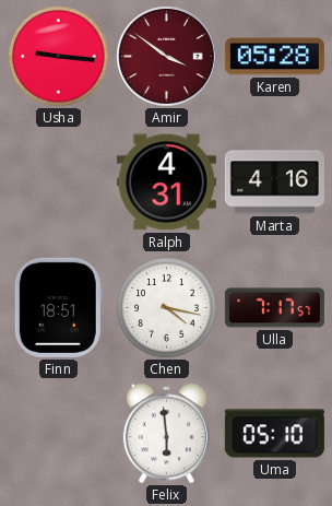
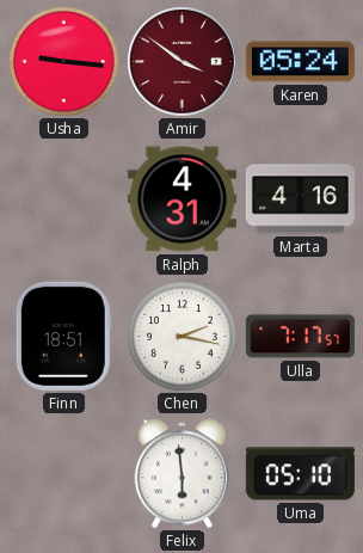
Karen: 05:28 -> 05:24 (300, 62)
Chen: 4:17 -> 2:17 (183, 337)
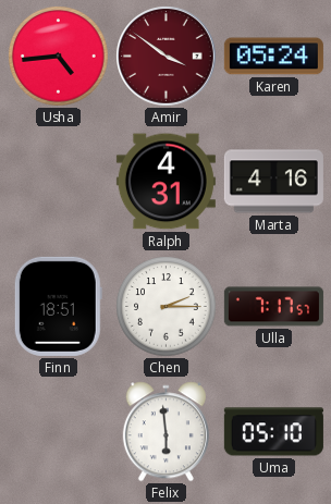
Usha: 9:16 -> 4:44 (59, 57)
Chen: 2:17 -> 2:15 (167, 307)
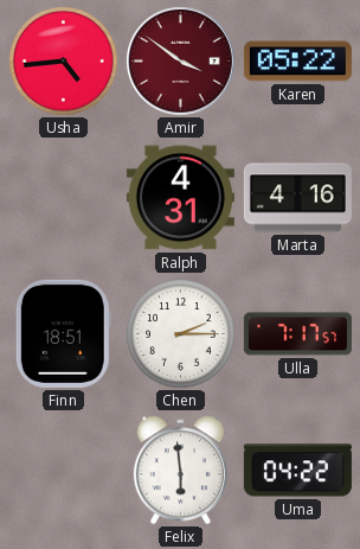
Karen: 05:24 -> 05:22 (297, 62)
Uma: 05:10 -> 04:22 (297, 471)
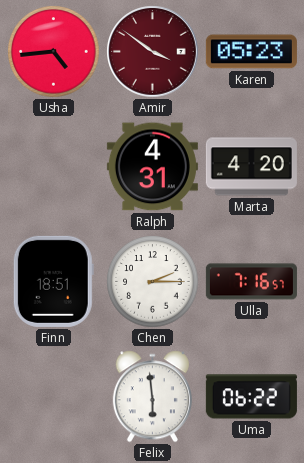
Karen: 05:22 -> 05:23 (251, 52)
Marta: 4:16 -> 4:20 (251, 167)
Ulla: 7:17 -> 7:16 (251, 282)
Uma: 04:22 -> 06:22 (251, 397)
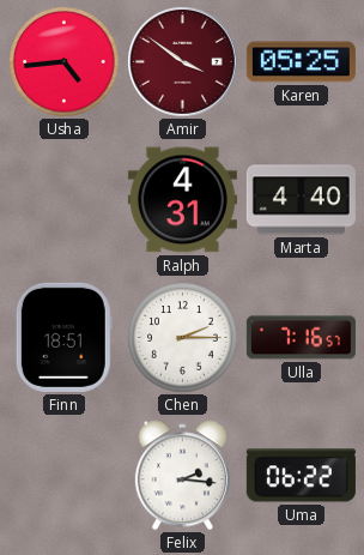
Karen: 05:23 -> 05:25 (301, 62)
Marta: 4:20 -> 4:40 (301, 200)
Felix: 5:59 -> 2:16 (182, 476)
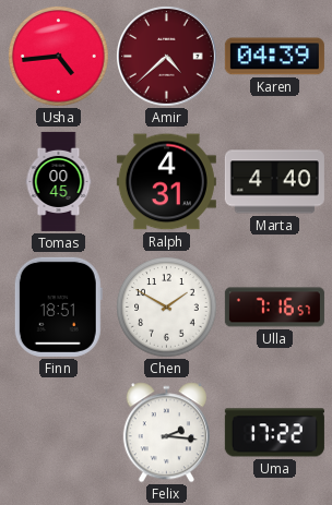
Amir: 3:51 -> 4:38 (167, 57)
Karen: 05:25 -> 04:39 (274, 57)
Tomas: none -> 00:45 (59, 181)
Chen: 2:15 -> 1:50 (167, 308)
Uma: 06:22 -> 17:22 (274, 433)
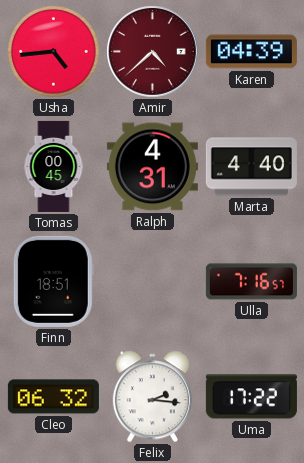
Chen: 1:50 -> none (167, 308)
Cleo: none -> 06:32 (53, 397)
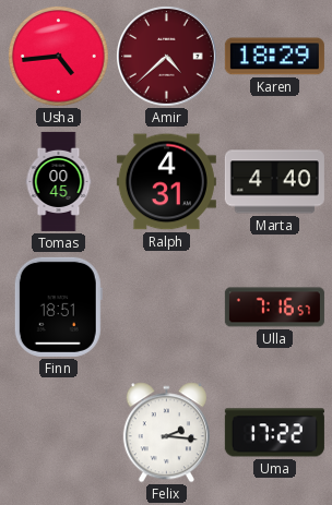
Karen: 04:39 -> 18:29 (274, 57)
Cleo: 06:32 -> none (53, 397)
